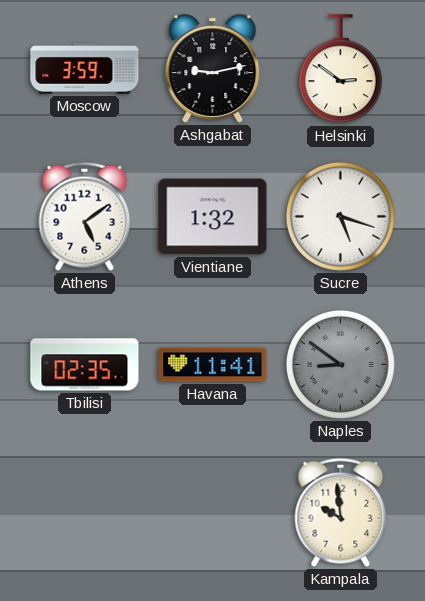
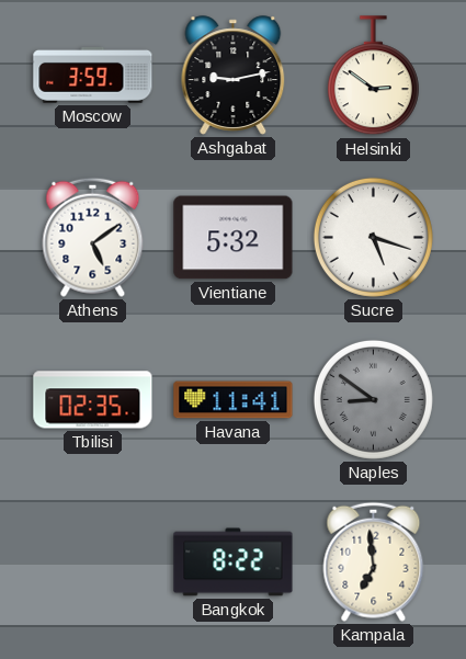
Vientiane: 1:32 -> 5:32 (234, 238)
Bangkok: none -> 8:22 (234, 563)
Kampala: 9:59 -> 6:59 (374, 561)
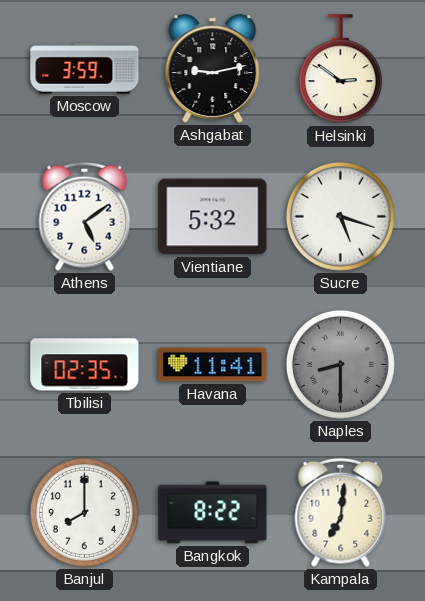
Naples: 8:51 -> 8:30 (340, 364)
Banjul: none -> 8:00 (84, 512)
Kampala: 6:59 -> 7:01 (341, 512)
